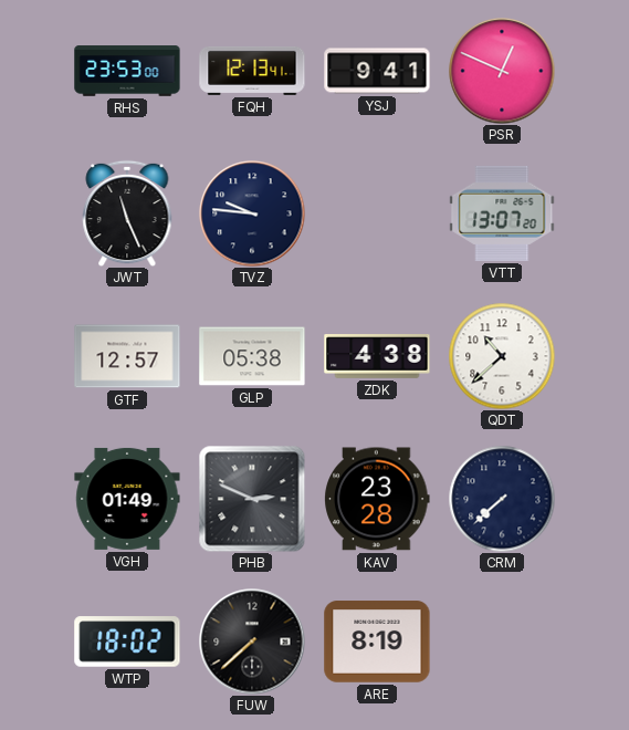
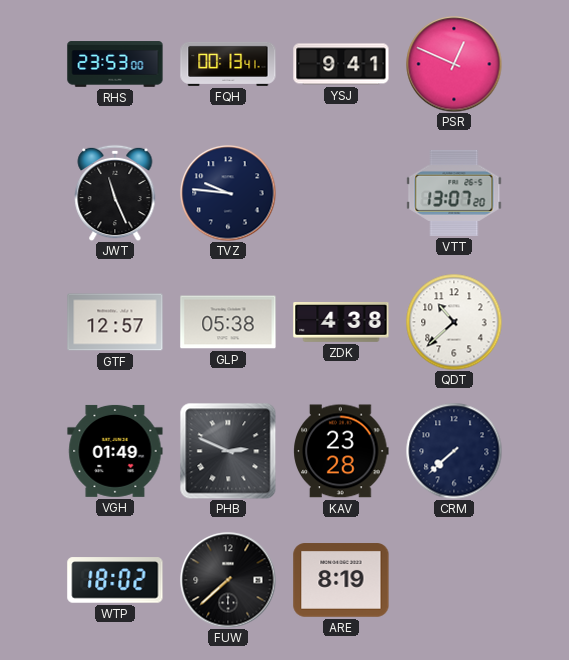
FQH: 12:13 -> 00:13 (228, 64)
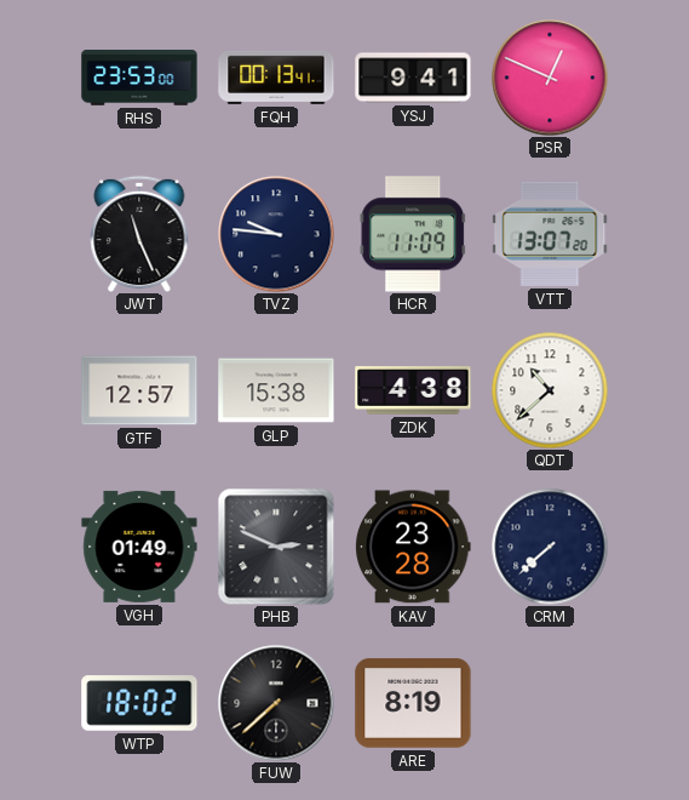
HCR: none -> 11:09 (413, 234)
GLP: 05:38 -> 15:38 (276, 390)
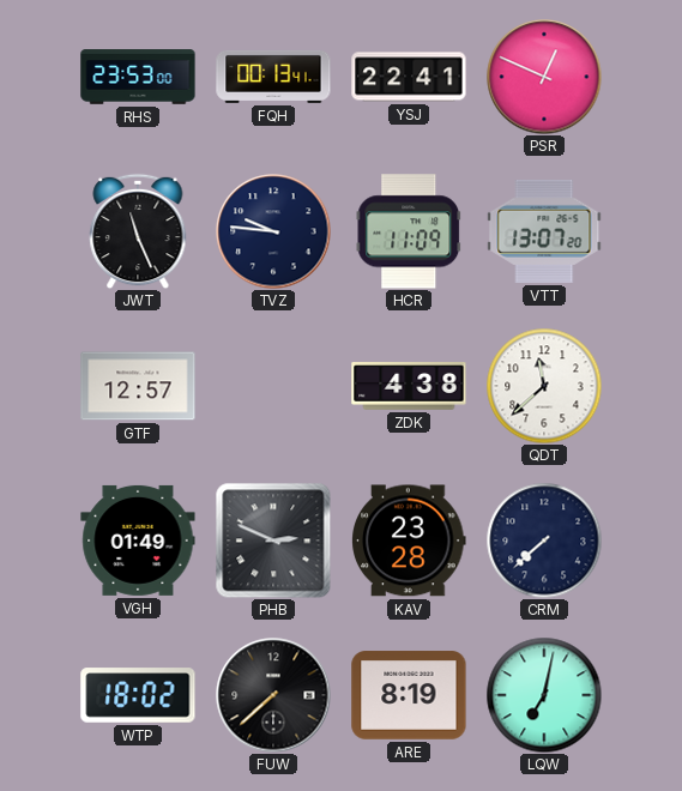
YSJ: 9:41 -> 22:41 (409, 77)
GLP: 15:38 -> none (276, 390)
QDT: 10:38 -> 11:38 (544, 386)
LQW: none -> 7:02 (544, 695)
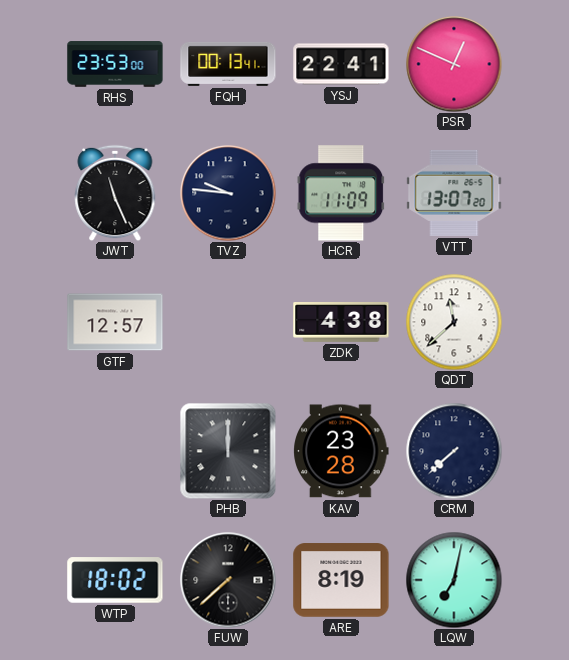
VGH: 01:49 -> none (138, 541)
PHB: 2:49 -> 12:00 (228, 451)
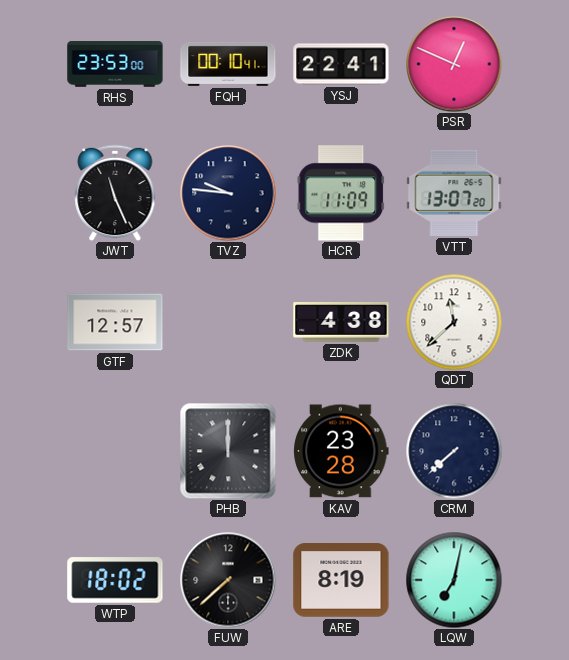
FQH: 00:13 -> 00:10 (228, 64)
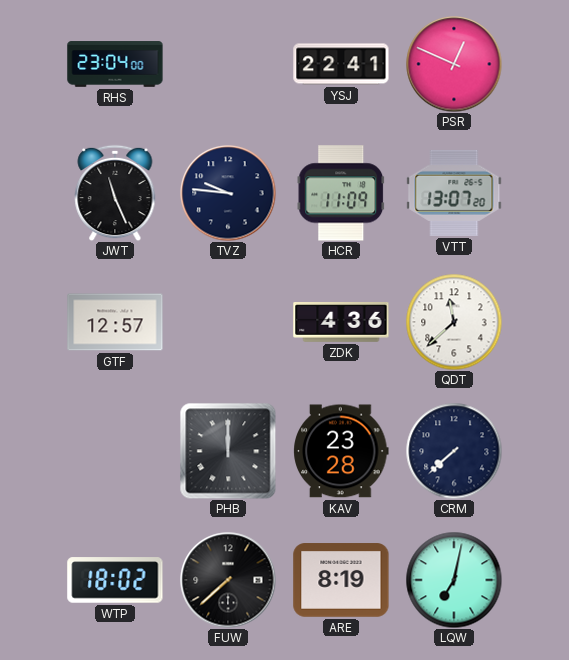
RHS: 23:53 -> 23:04 (115, 64)
FQH: 00:10 -> none (228, 64)
ZDK: 4:38 -> 4:36 (341, 323)
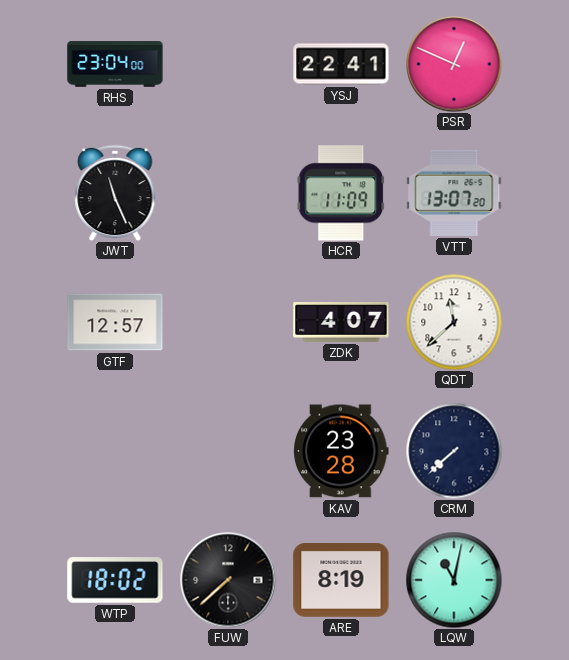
TVZ: 9:46 -> none (228, 193)
ZDK: 4:36 -> 4:07 (341, 323)
PHB: 12:00 -> none (228, 451)
LQW: 7:02 -> 11:02 (454, 580)
